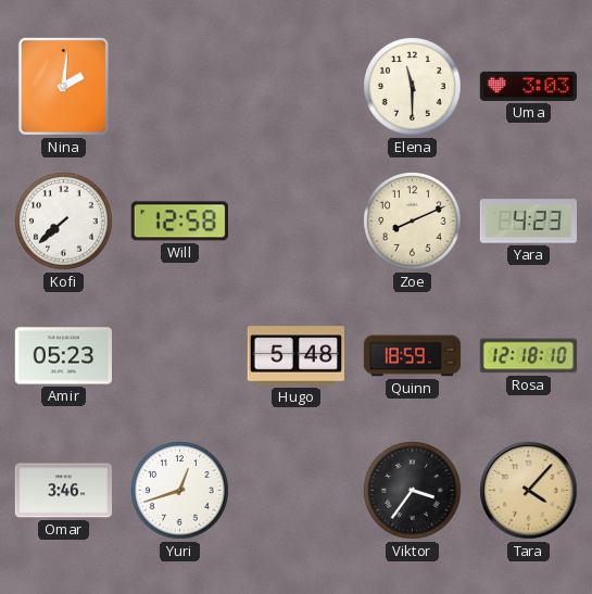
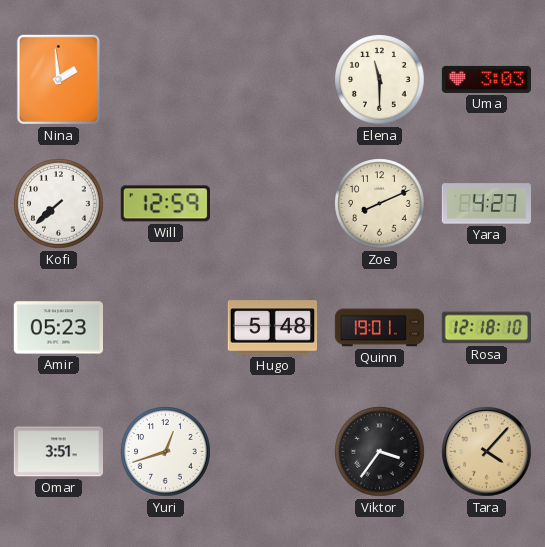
Nina: 2:01 -> 1:59 (58, 79)
Will: 12:58 -> 12:59 (165, 204)
Yara: 4:23 -> 4:27 (486, 204)
Quinn: 18:59 -> 19:01 (380, 328)
Omar: 3:46 -> 3:51 (58, 452)
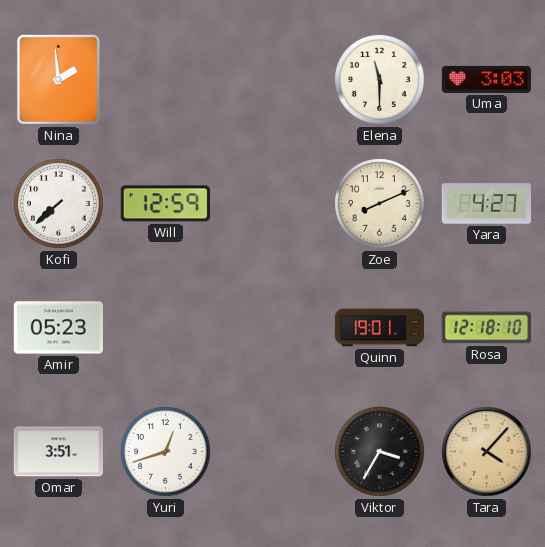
Hugo: 5:48 -> none (272, 328)
Viktor: 3:36 -> 3:35 (380, 452)
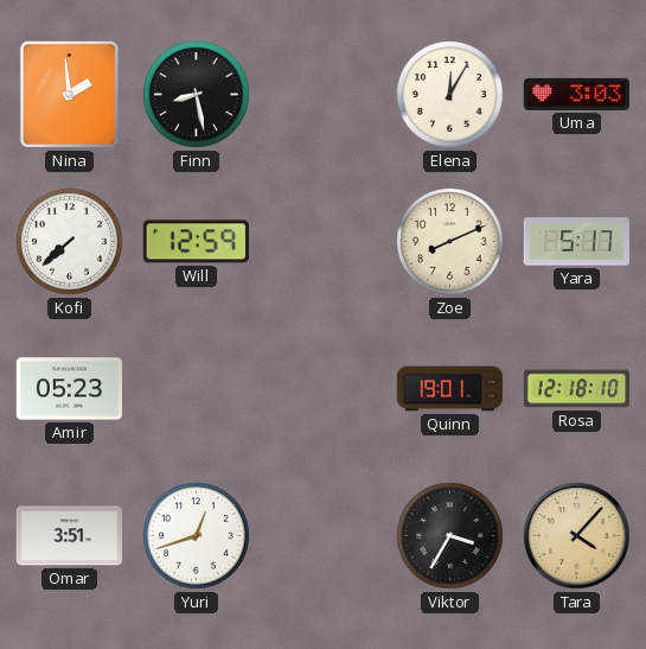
Finn: none -> 8:28 (197, 95)
Elena: 11:30 -> 12:05 (450, 95)
Yara: 4:27 -> 5:17 (576, 242)
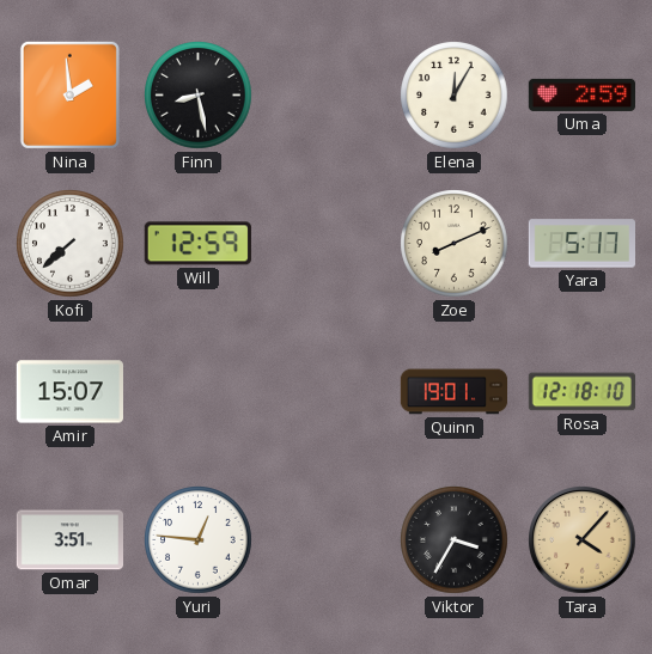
Uma: 3:03 -> 2:59 (583, 94)
Amir: 05:23 -> 15:07 (69, 392)
Yuri: 12:42 -> 12:46 (199, 540)
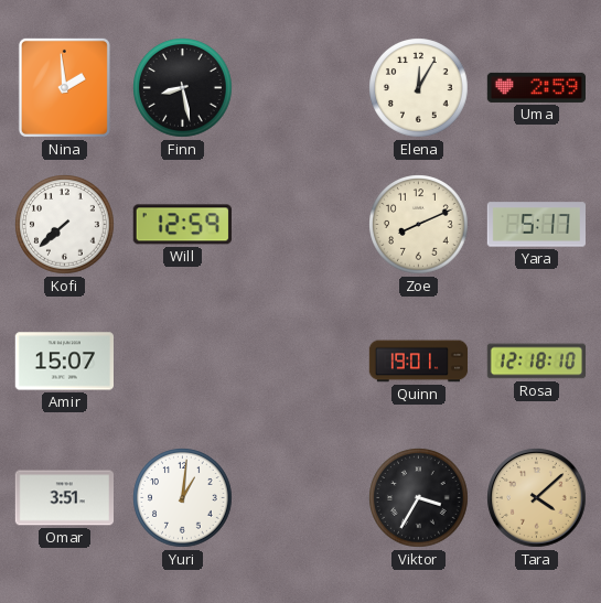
Yuri: 12:46 -> 1:01 (183, 498)
Tara: 4:07 -> 4:08 (537, 498)
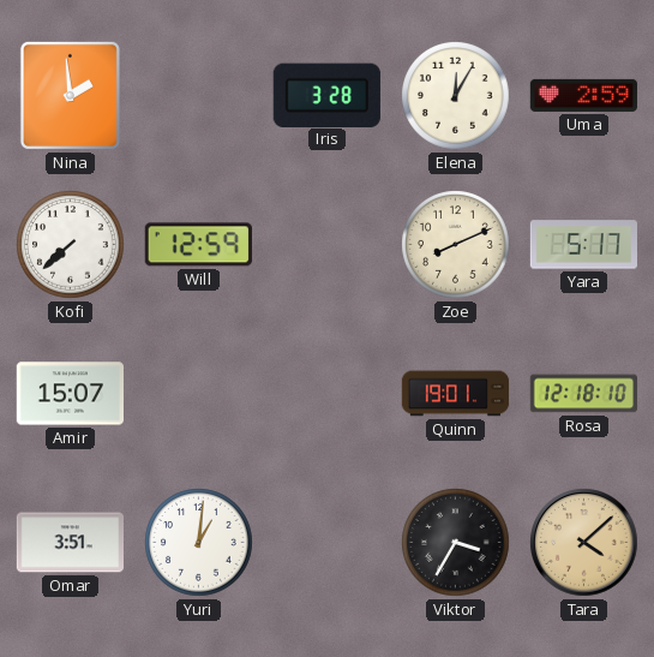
Finn: 8:28 -> none (183, 88)
Iris: none -> 3:28 (326, 95)
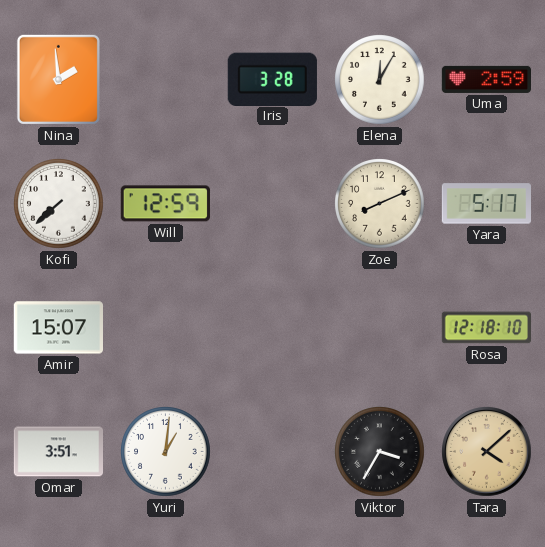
Quinn: 19:01 -> none (456, 394)
